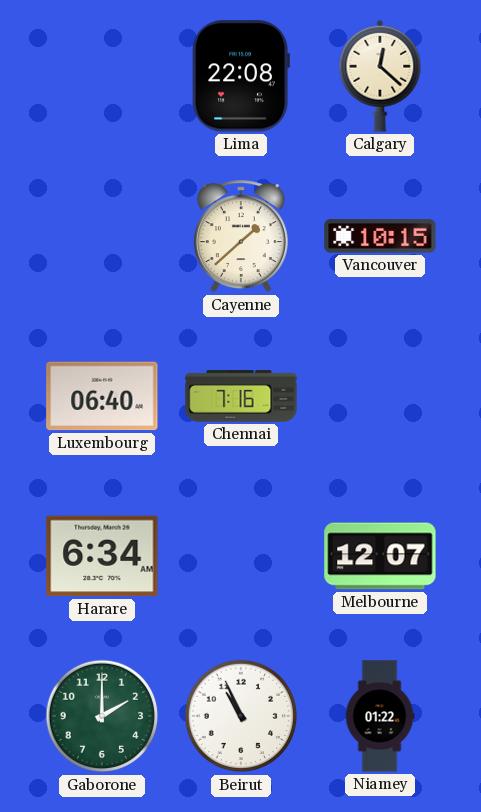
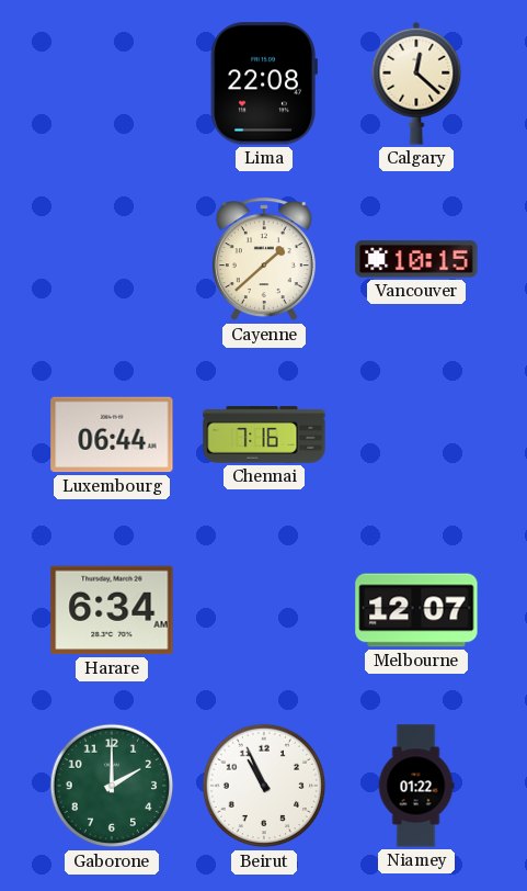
Luxembourg: 06:40 -> 06:44 (112, 435)
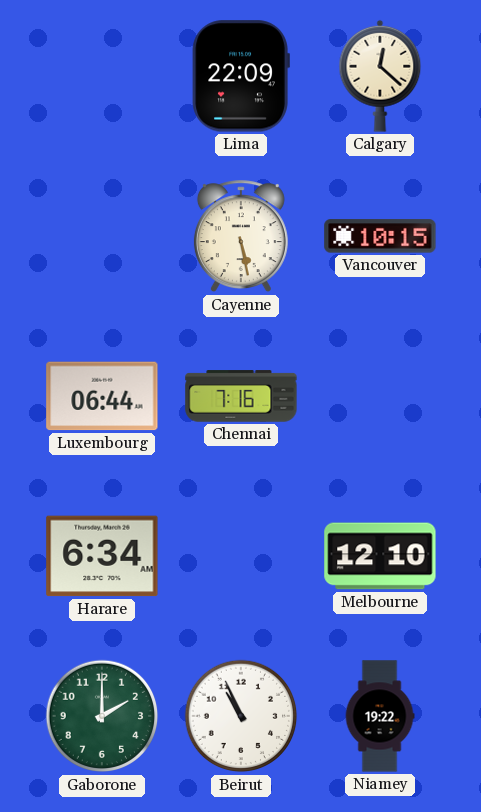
Lima: 22:08 -> 22:09 (241, 76)
Cayenne: 1:38 -> 5:28 (241, 237)
Melbourne: 12:07 -> 12:10 (380, 556)
Niamey: 01:22 -> 19:22 (380, 716)
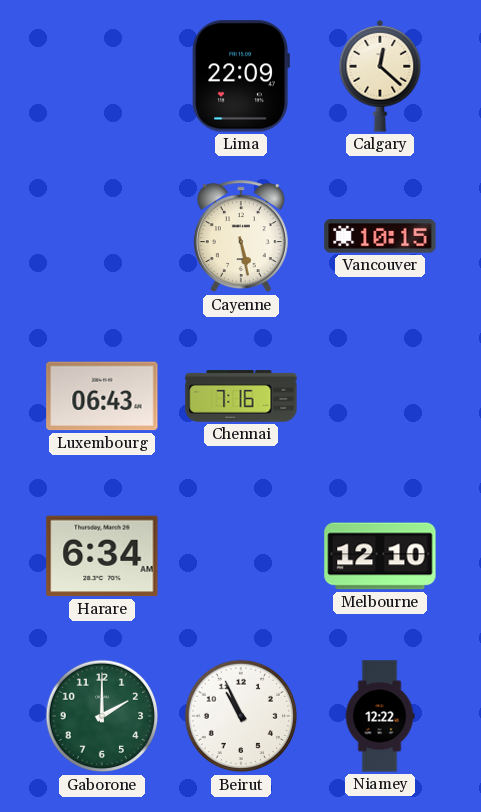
Luxembourg: 06:44 -> 06:43 (102, 396)
Niamey: 19:22 -> 12:22 (380, 716)
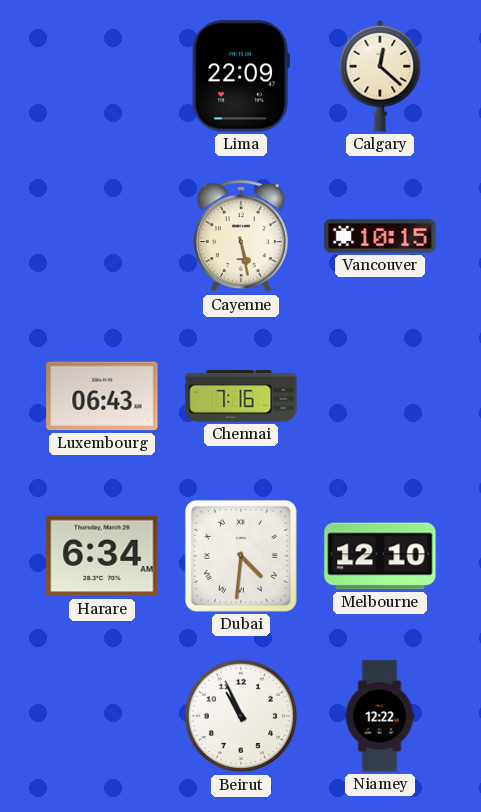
Dubai: none -> 4:31 (241, 556)
Gaborone: 2:00 -> none (102, 716)
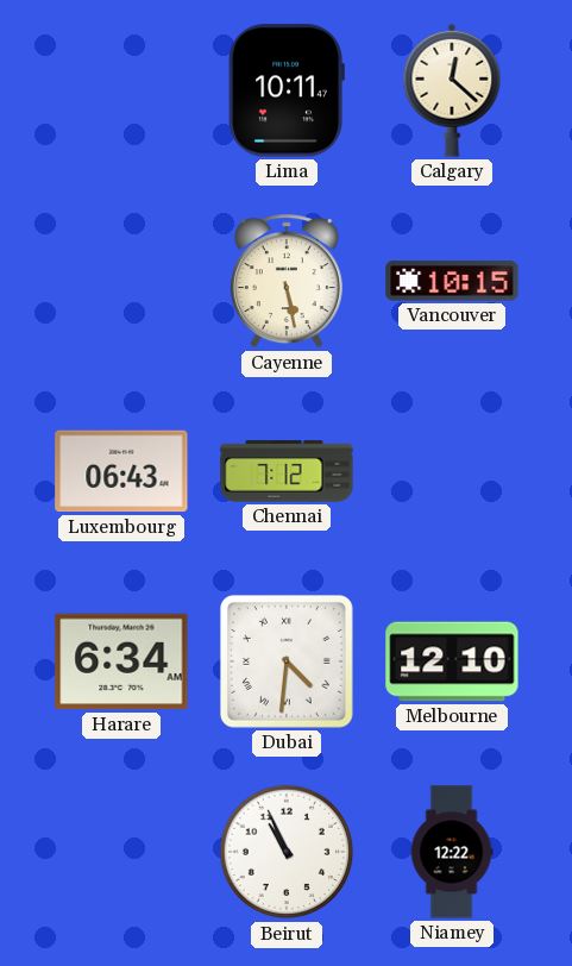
Lima: 22:09 -> 10:11 (287, 90)
Chennai: 7:16 -> 7:12 (287, 471)
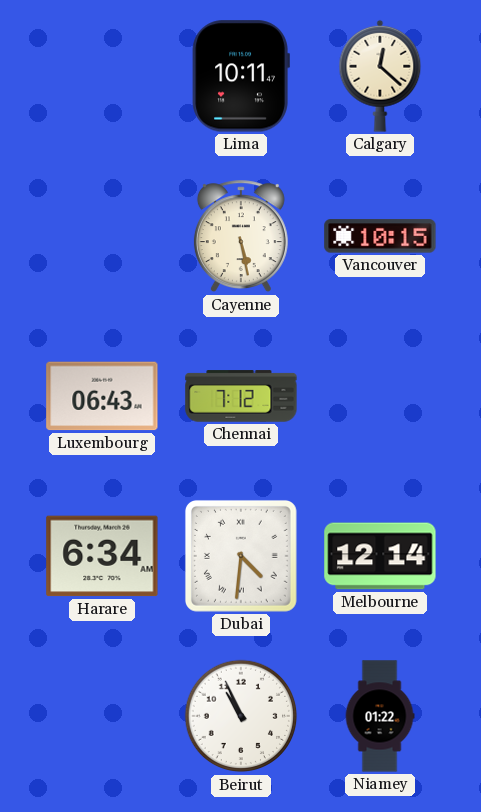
Melbourne: 12:10 -> 12:14 (380, 556)
Niamey: 12:22 -> 01:22 (380, 716)
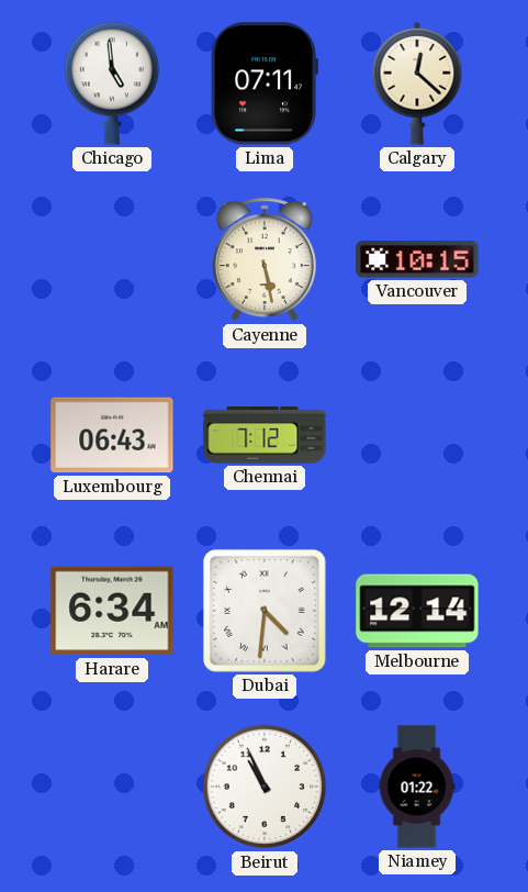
Chicago: none -> 4:59 (111, 83)
Lima: 10:11 -> 07:11 (265, 83)
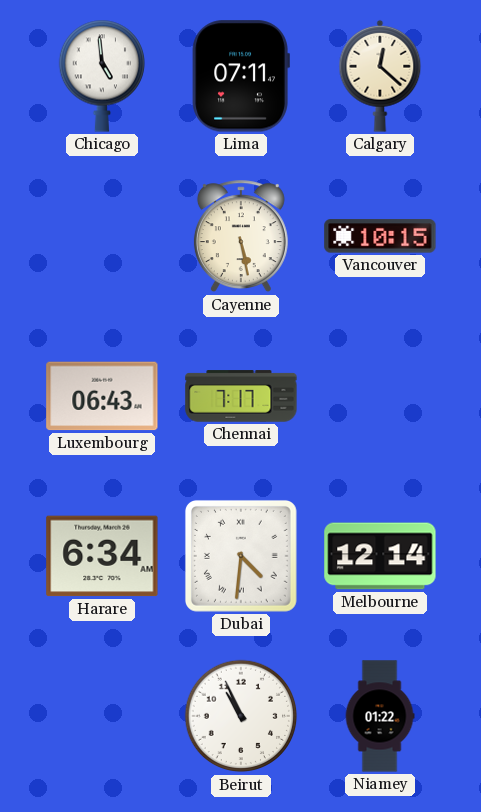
Chennai: 7:12 -> 7:17 (241, 396)
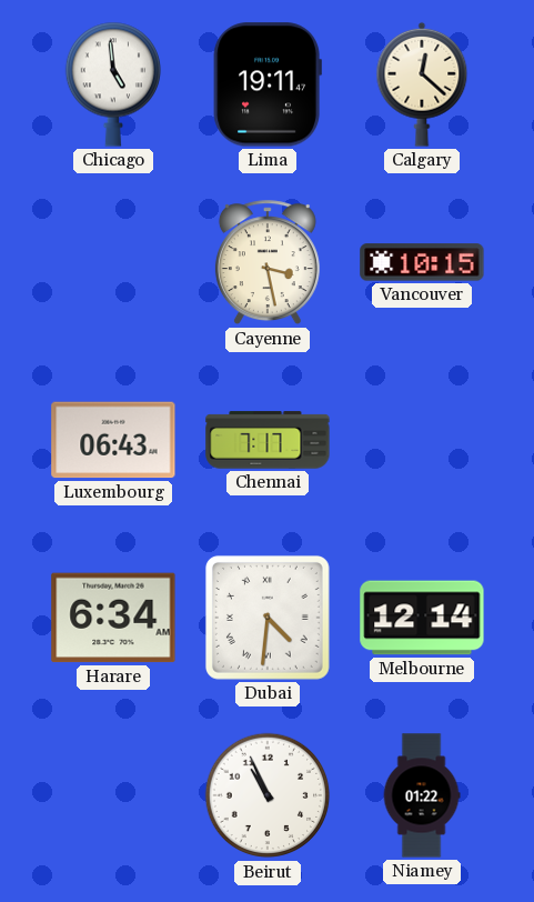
Lima: 07:11 -> 19:11 (268, 84)
Cayenne: 5:28 -> 3:28 (268, 263)
